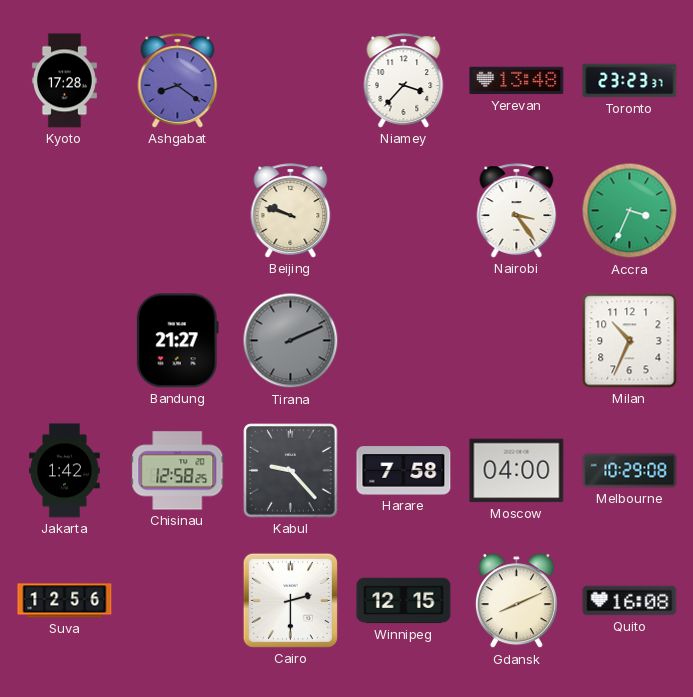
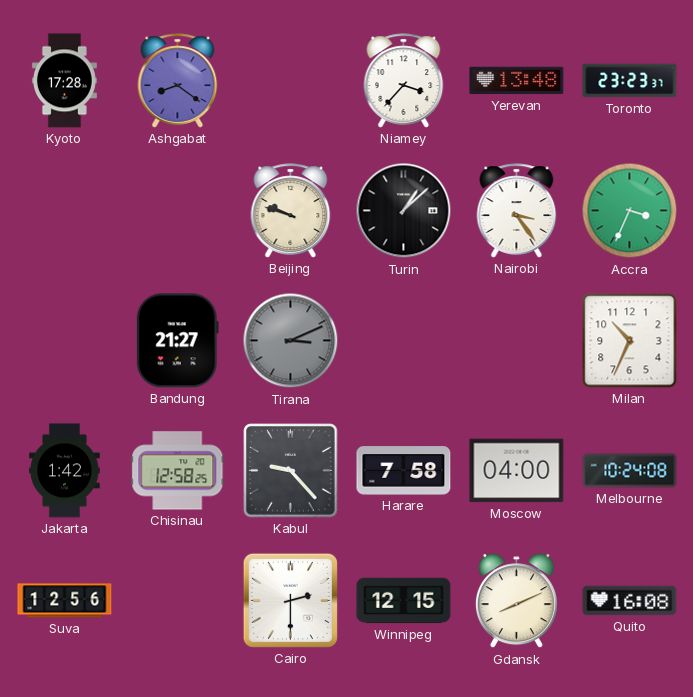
Turin: none -> 1:08 (404, 211)
Tirana: 2:11 -> 3:11 (291, 341)
Melbourne: 10:29 -> 10:24 (630, 471)
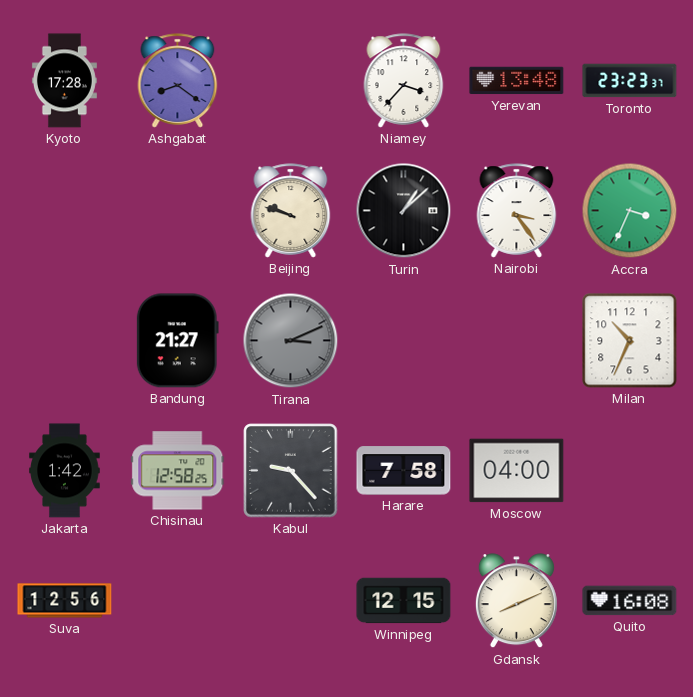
Melbourne: 10:24 -> none (630, 471)
Cairo: 2:30 -> none (290, 600)
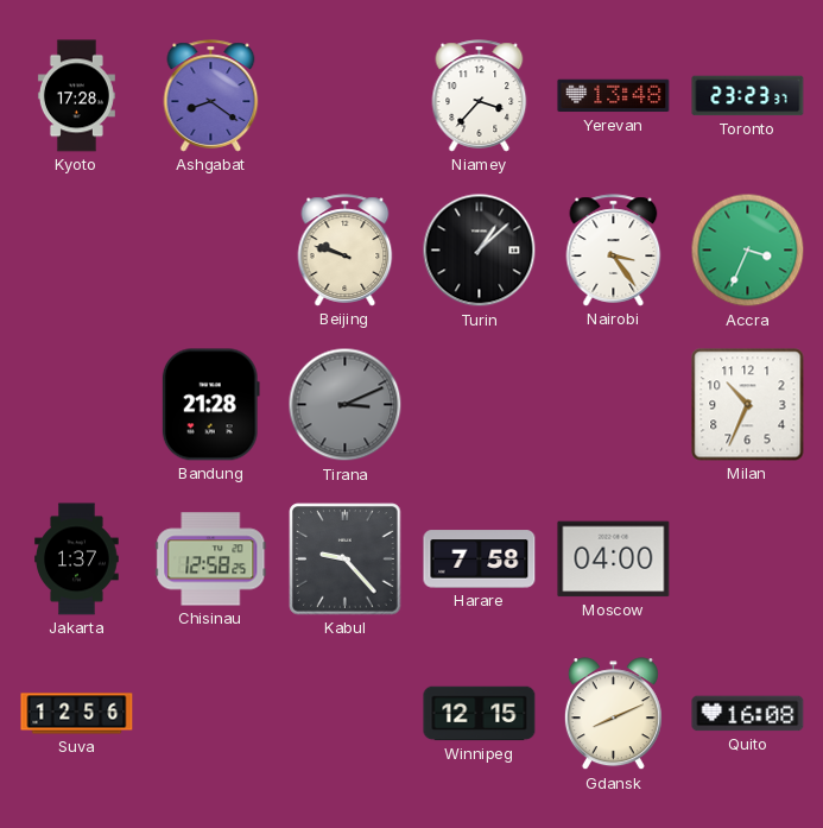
Bandung: 21:27 -> 21:28 (210, 405)
Jakarta: 1:42 -> 1:37 (77, 560)
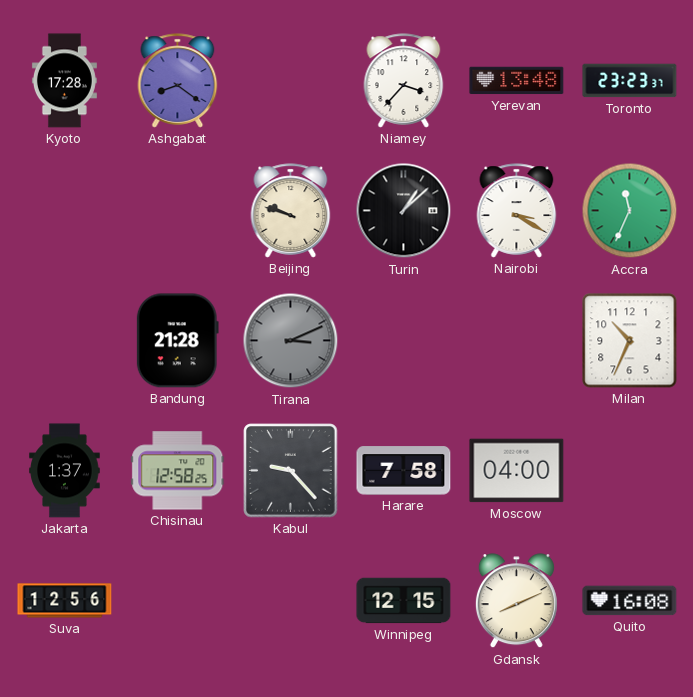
Nairobi: 3:24 -> 3:20 (517, 211)
Accra: 3:34 -> 11:34 (630, 211)
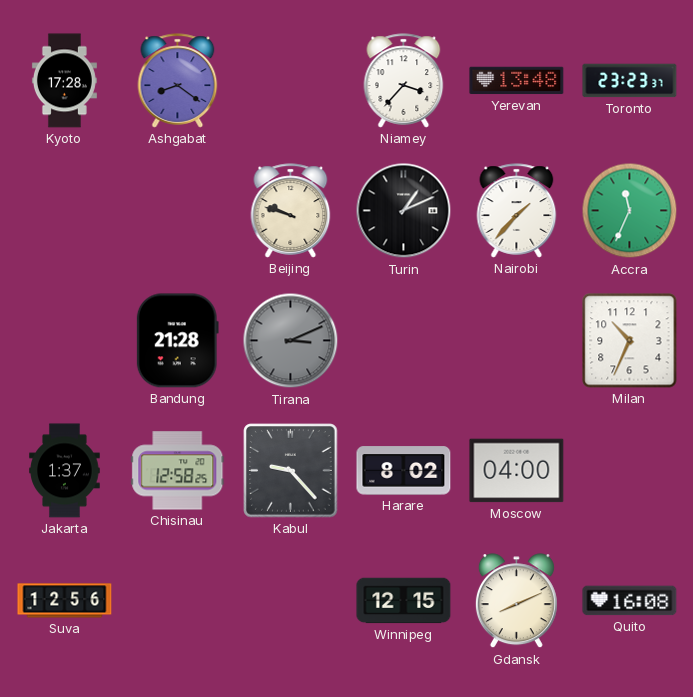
Turin: 1:08 -> 1:11 (404, 211)
Nairobi: 3:20 -> 1:37 (517, 211)
Harare: 7:58 -> 8:02 (404, 471)
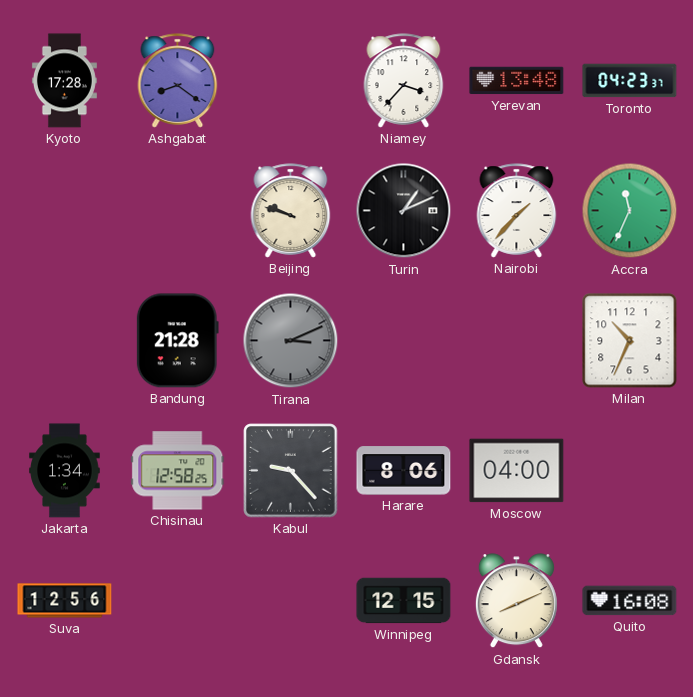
Toronto: 23:23 -> 04:23 (630, 81)
Jakarta: 1:37 -> 1:34 (65, 471)
Harare: 8:02 -> 8:06 (404, 471)
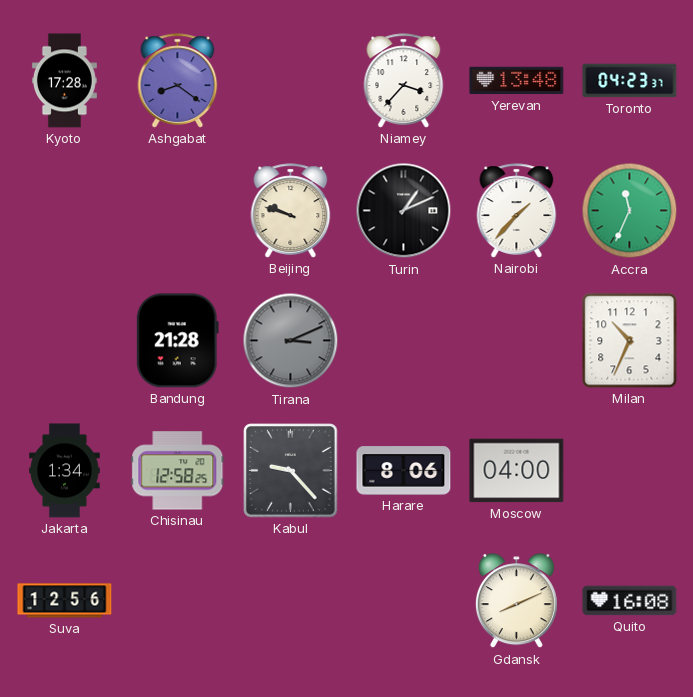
Winnipeg: 12:15 -> none (404, 601)
